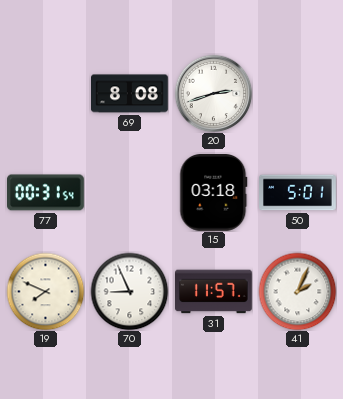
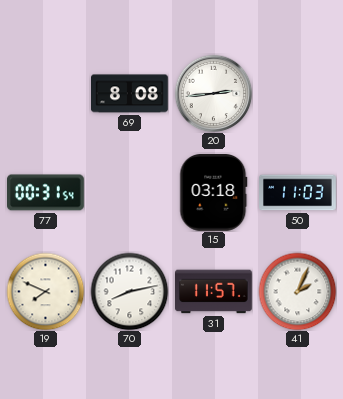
20: 2:42 -> 2:44 (213, 93)
50: 5:01 -> 11:03 (298, 193)
70: 8:56 -> 8:13 (129, 291)
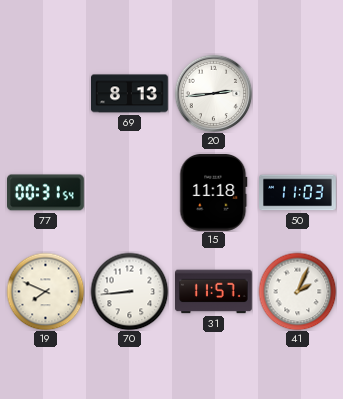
69: 8:08 -> 8:13 (130, 94)
15: 03:18 -> 11:18 (214, 193)
70: 8:13 -> 8:44 (129, 291)
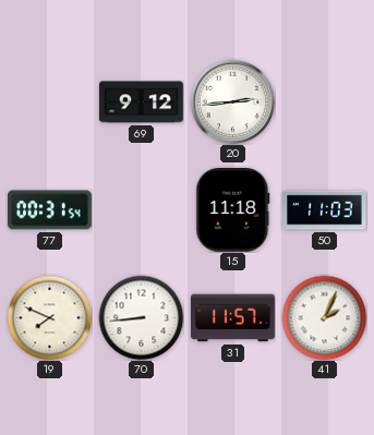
69: 8:13 -> 9:12 (142, 102)
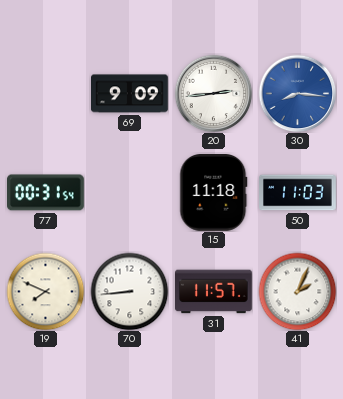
69: 9:12 -> 9:09 (130, 94)
30: none -> 8:16 (297, 93)
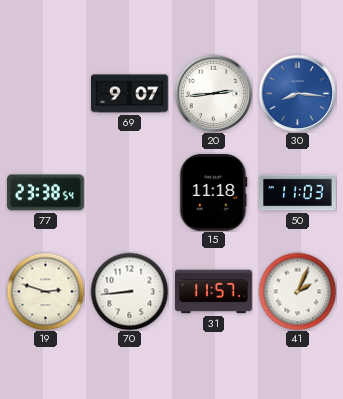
69: 9:09 -> 9:07 (130, 94)
77: 00:31 -> 23:38 (46, 193)
19: 7:49 -> 2:48 (45, 291)
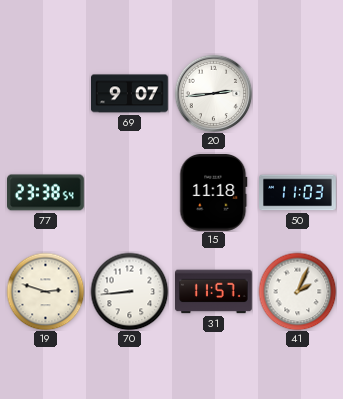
30: 8:16 -> none (297, 93)
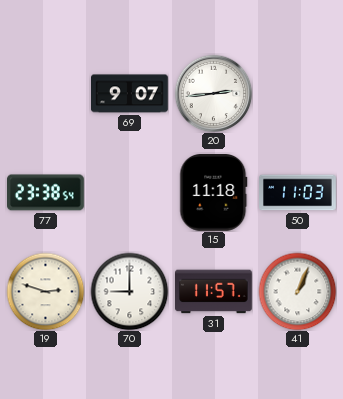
70: 8:44 -> 9:00 (129, 291)
41: 2:04 -> 1:04 (297, 291)
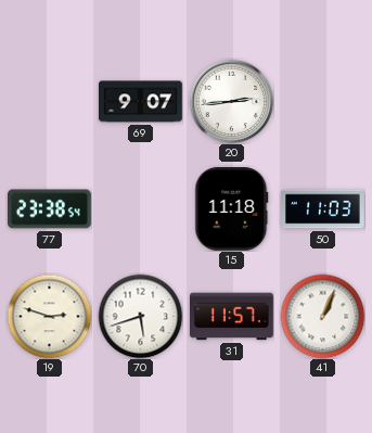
70: 9:00 -> 5:42 (140, 316)
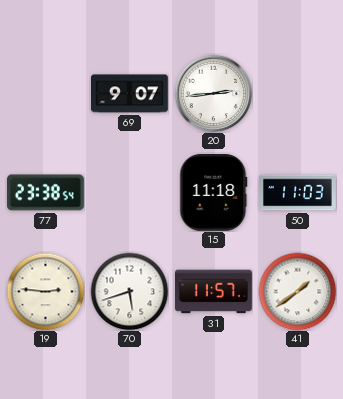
19: 2:48 -> 2:46 (45, 291)
41: 1:04 -> 1:39 (297, 291)
